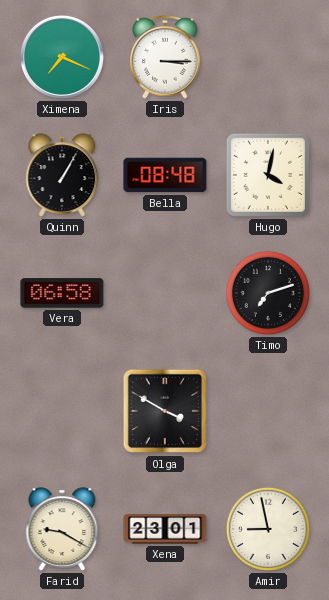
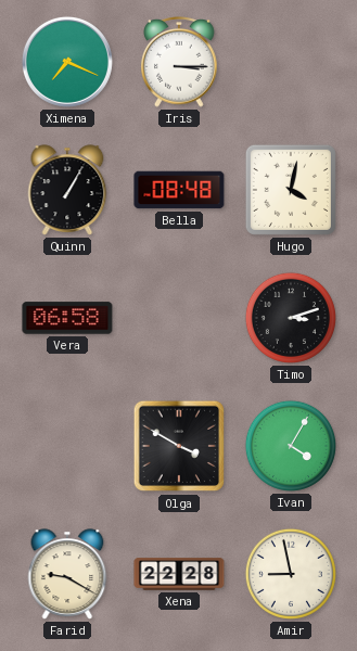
Timo: 7:12 -> 3:12 (291, 318)
Ivan: none -> 4:05 (291, 446)
Xena: 23:01 -> 22:28 (179, 574)
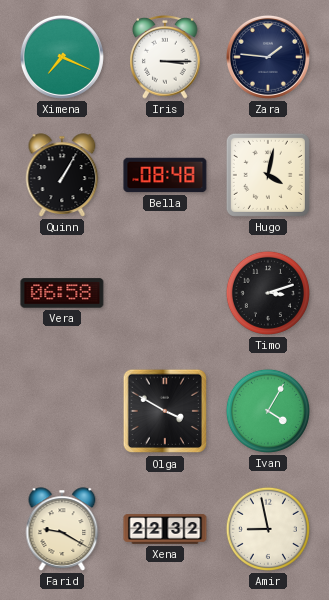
Zara: none -> 1:46 (268, 57)
Xena: 22:28 -> 22:32 (165, 529)
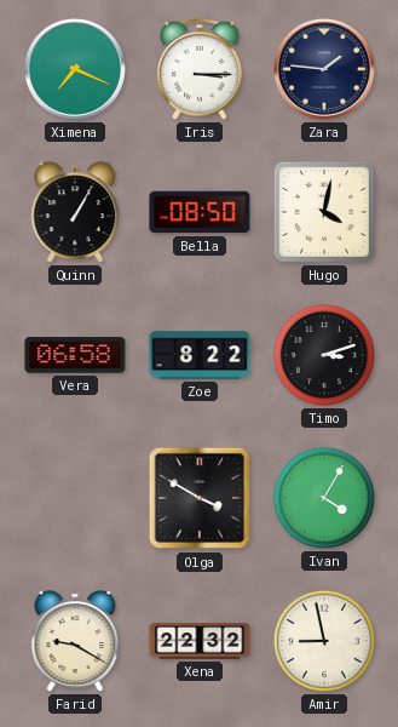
Bella: 08:48 -> 08:50 (200, 212)
Zoe: none -> 8:22 (200, 355)
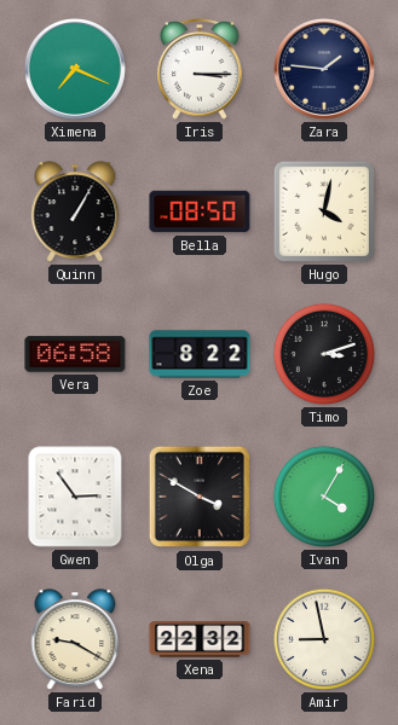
Gwen: none -> 2:54 (75, 497)
